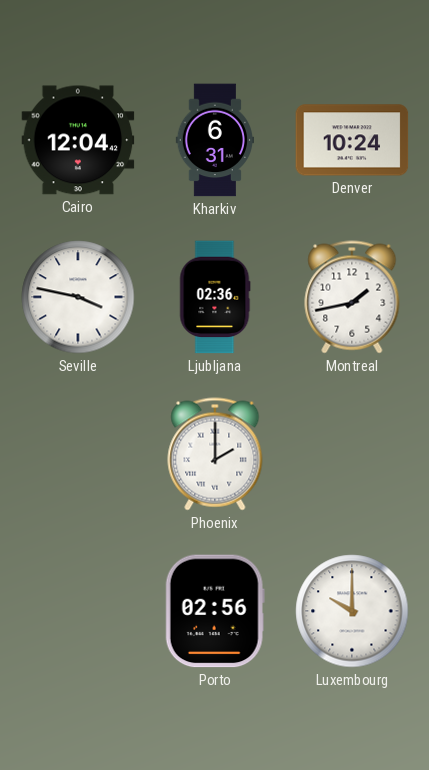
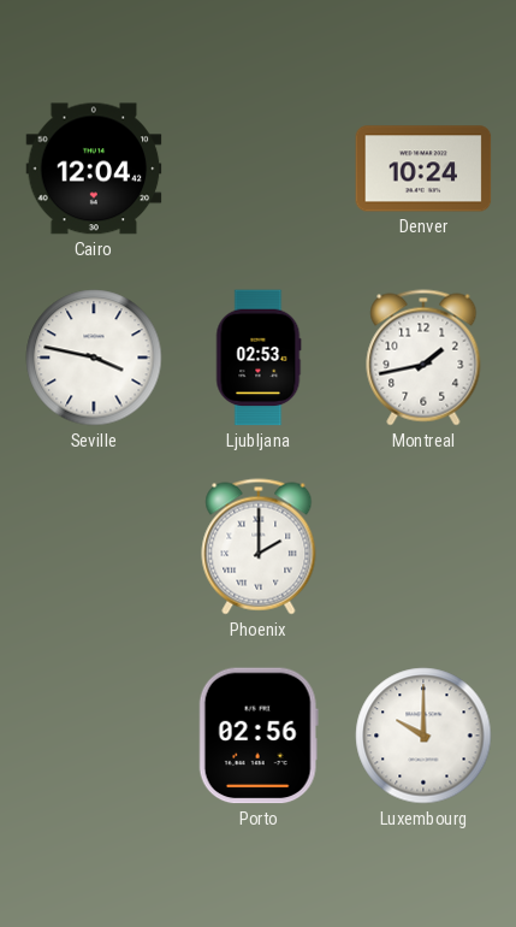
Kharkiv: 6:31 -> none (214, 140)
Ljubljana: 02:36 -> 02:53 (259, 358)
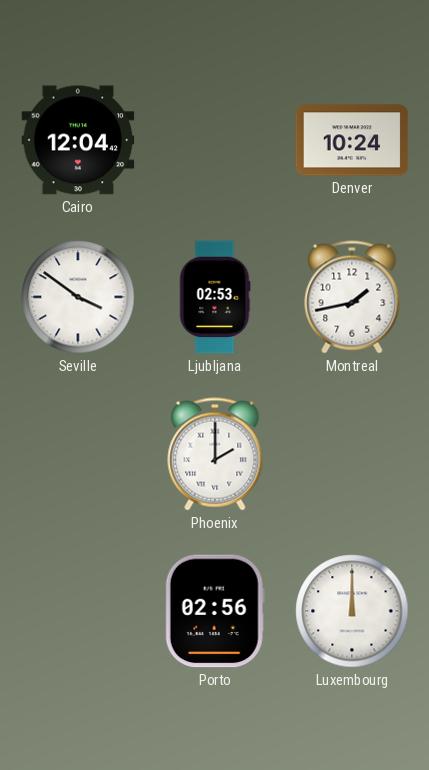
Seville: 3:47 -> 3:51 (78, 297)
Luxembourg: 10:00 -> 12:00 (352, 611)
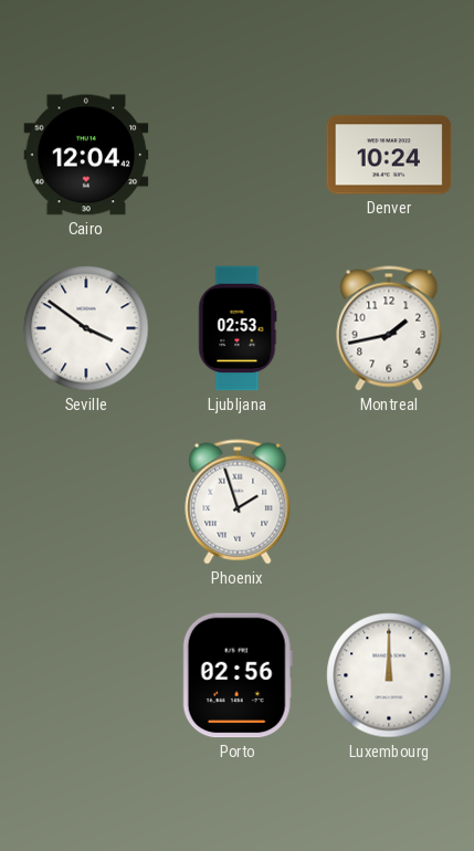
Phoenix: 2:00 -> 1:57 (238, 502)
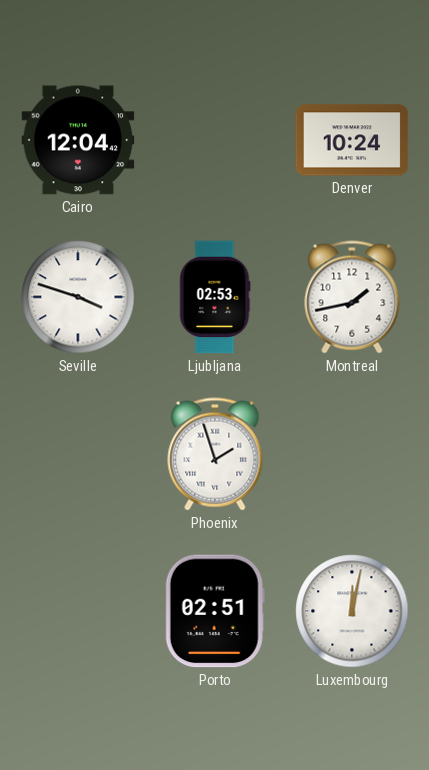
Seville: 3:51 -> 3:48 (78, 297)
Porto: 02:56 -> 02:51 (215, 611)
Luxembourg: 12:00 -> 12:02 (352, 611)
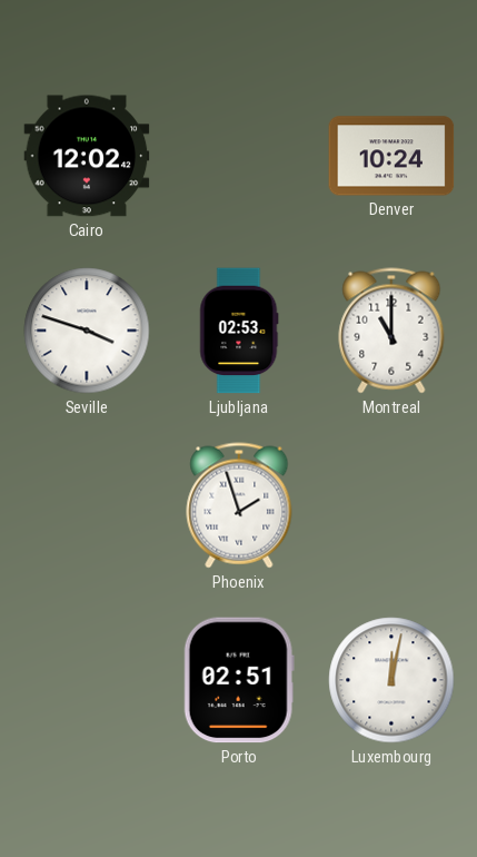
Cairo: 12:04 -> 12:02 (87, 156)
Montreal: 1:43 -> 11:00 (391, 331)
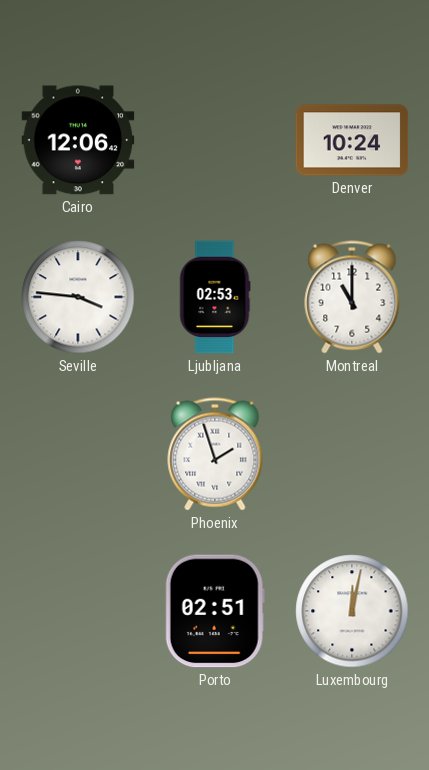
Cairo: 12:02 -> 12:06 (78, 140)
Seville: 3:48 -> 3:46 (78, 297)
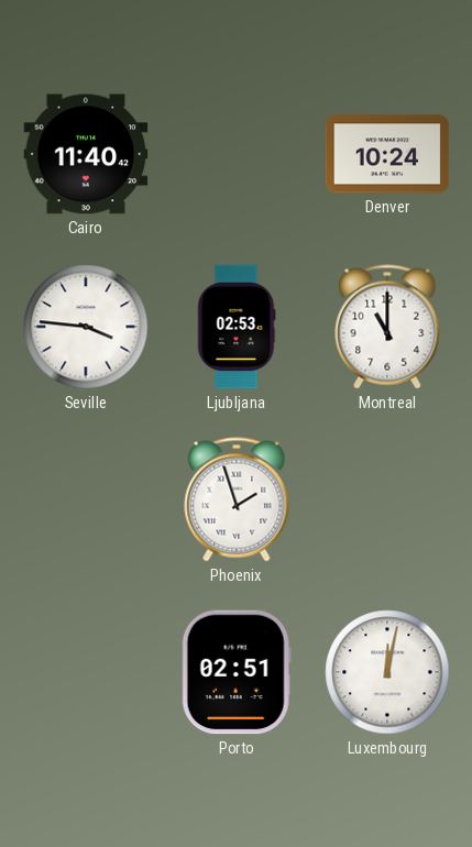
Cairo: 12:06 -> 11:40 (86, 154)
